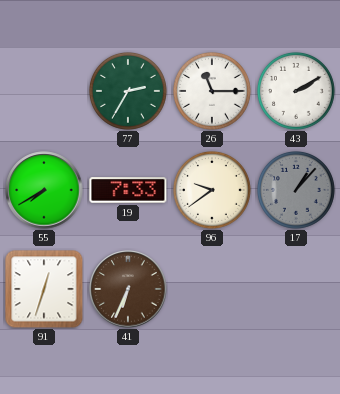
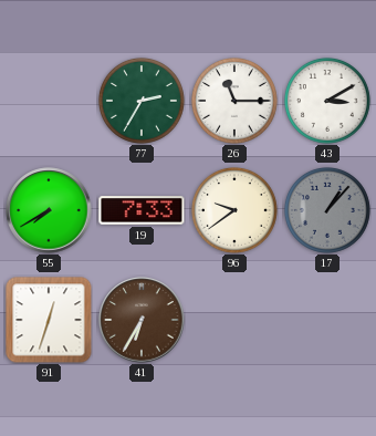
43: 2:10 -> 3:10 (327, 101)
41: 6:34 -> 6:35 (142, 320)
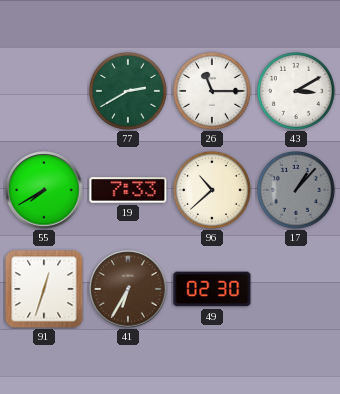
77: 2:35 -> 2:40 (128, 91)
96: 9:39 -> 10:38 (212, 190)
49: none -> 02:30 (212, 289)
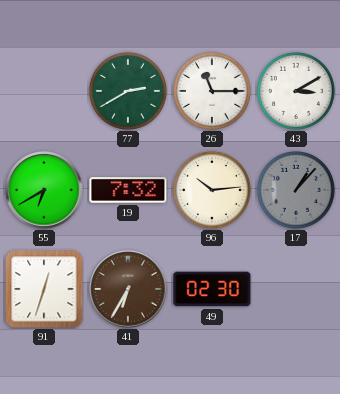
55: 7:40 -> 6:40 (44, 190)
19: 7:33 -> 7:32 (128, 190)
96: 10:38 -> 10:14 (212, 190)
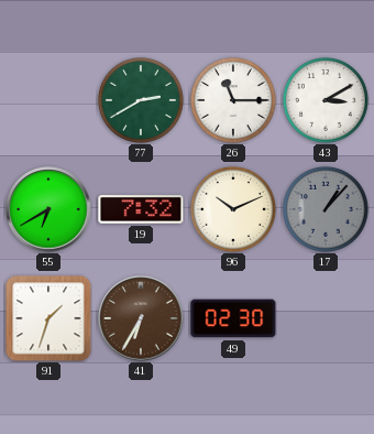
96: 10:14 -> 10:11 (233, 209)
91: 12:33 -> 1:33 (48, 318)
